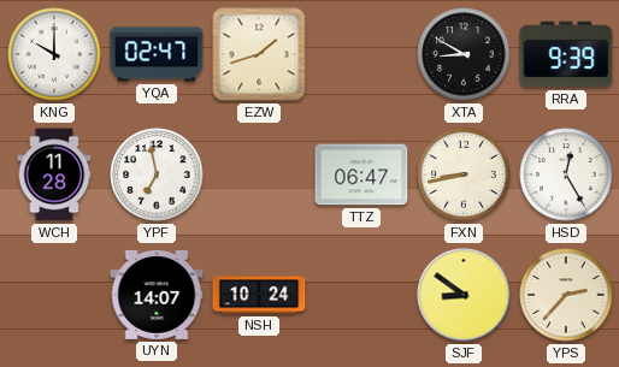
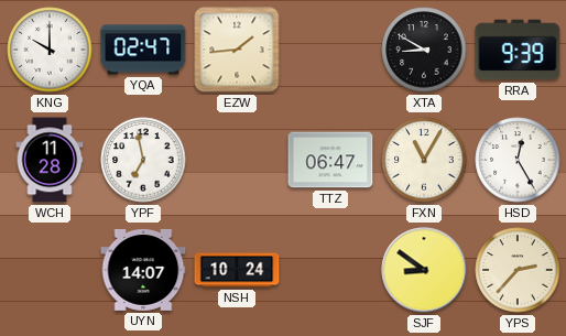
EZW: 1:42 -> 1:44 (237, 50)
FXN: 8:43 -> 11:05 (424, 160)
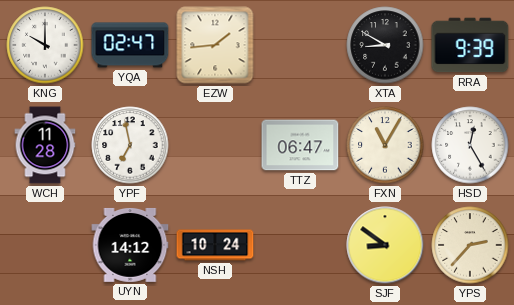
UYN: 14:07 -> 14:12 (130, 245)
